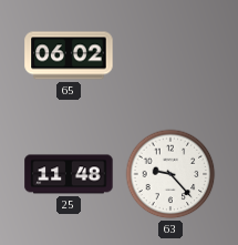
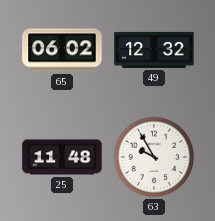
49: none -> 12:32 (154, 50)
63: 9:23 -> 9:55 (154, 157)
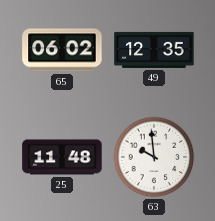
49: 12:32 -> 12:35 (154, 50)
63: 9:55 -> 9:59 (154, 157)
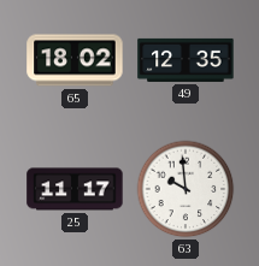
65: 06:02 -> 18:02 (75, 60)
25: 11:48 -> 11:17 (75, 189)
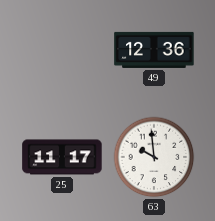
65: 18:02 -> none (75, 60)
49: 12:35 -> 12:36 (154, 50)
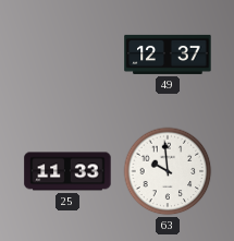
49: 12:36 -> 12:37 (168, 55)
25: 11:17 -> 11:33 (67, 171)
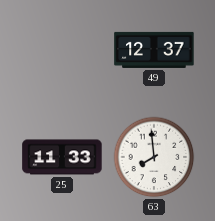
63: 9:59 -> 7:59 (154, 157)
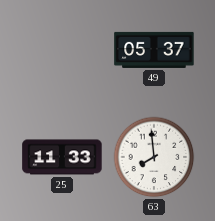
49: 12:37 -> 05:37 (154, 50)
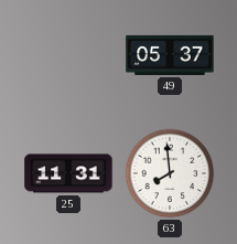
25: 11:33 -> 11:31 (68, 173)
